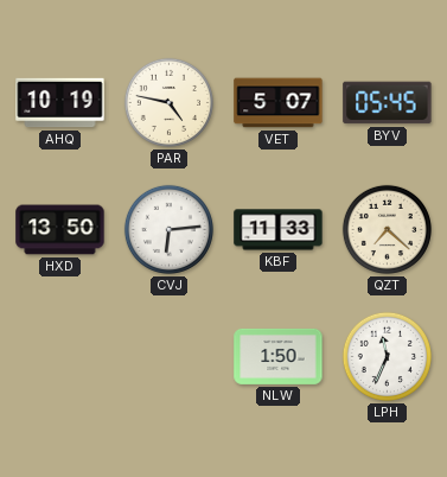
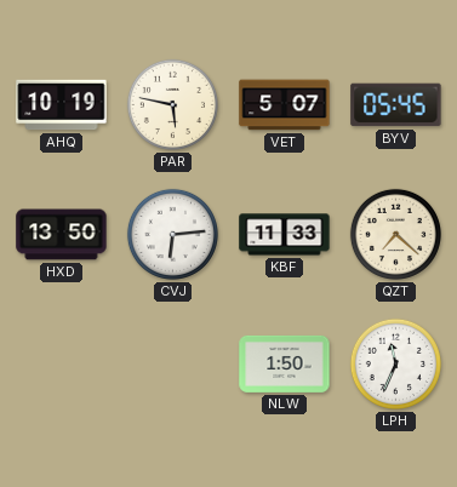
PAR: 4:47 -> 5:47 (172, 104)
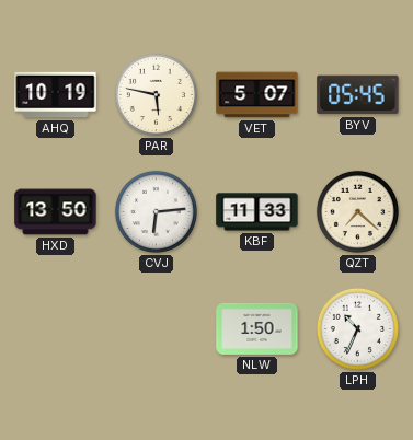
LPH: 11:34 -> 10:34 (357, 328)
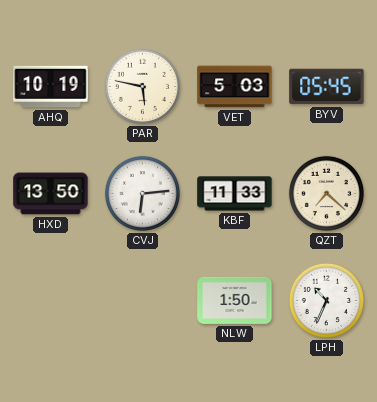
VET: 5:07 -> 5:03 (235, 87)
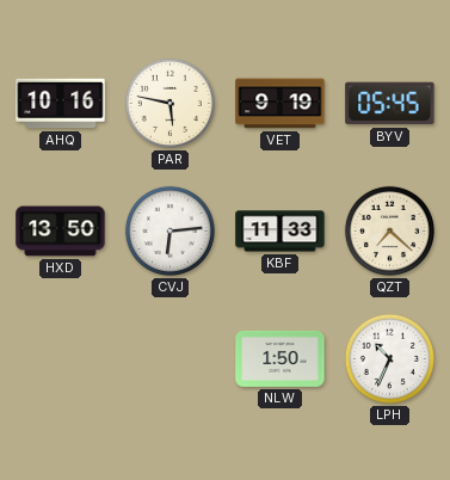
AHQ: 10:19 -> 10:16 (61, 104)
VET: 5:03 -> 9:19 (281, 104)
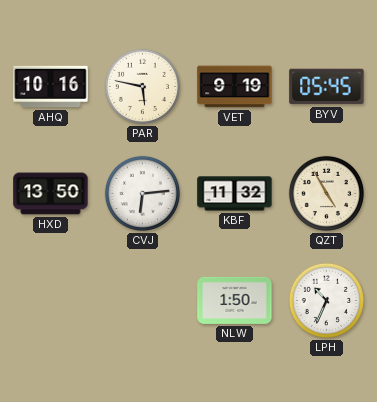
KBF: 11:33 -> 11:32 (235, 194)
QZT: 7:22 -> 4:55 (326, 193)
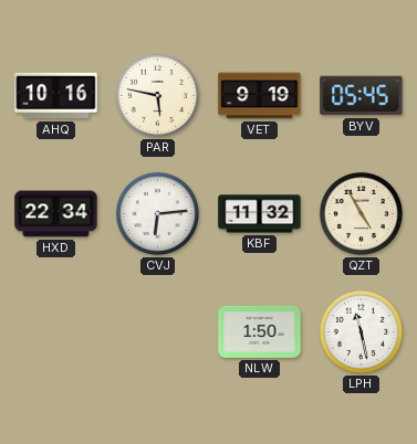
HXD: 13:50 -> 22:34 (56, 214)
LPH: 10:34 -> 11:28 (361, 331)
